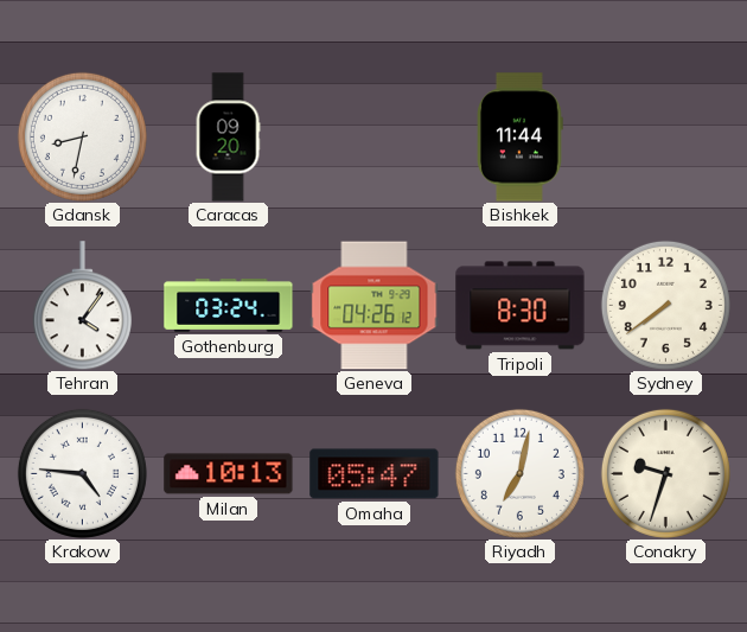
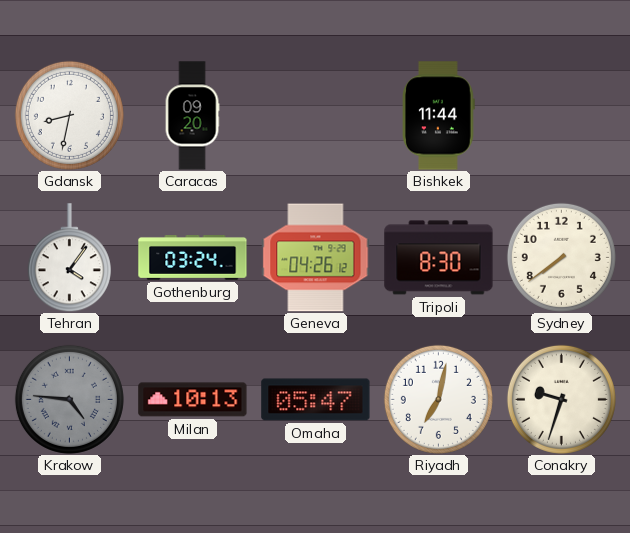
Krakow dial: white -> grey (69, 399)
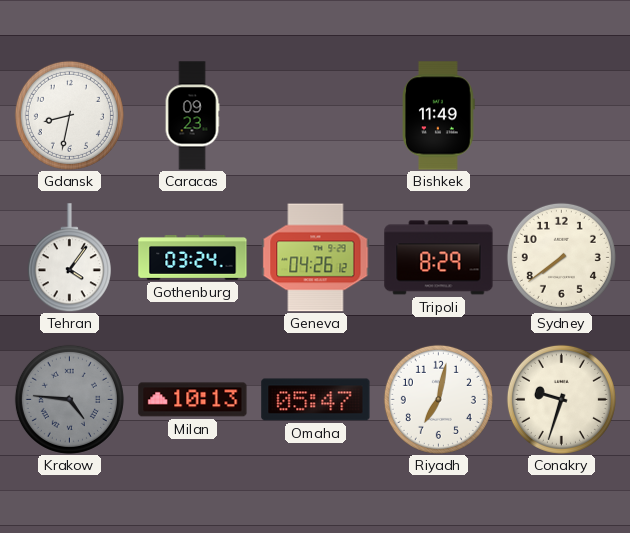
Caracas: 09:20 -> 09:23 (192, 116)
Bishkek: 11:44 -> 11:49 (439, 116)
Tripoli: 8:30 -> 8:29 (439, 258)
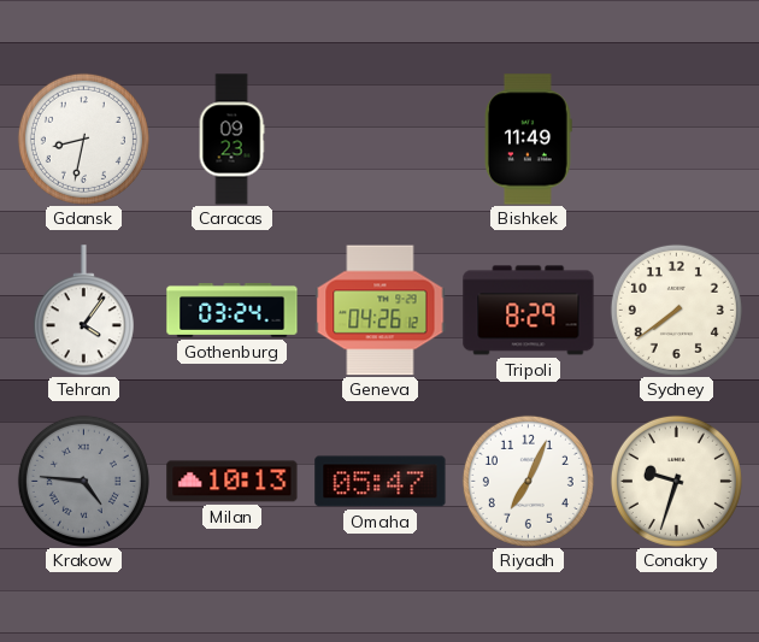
Riyadh: 7:02 -> 7:04 (528, 481)
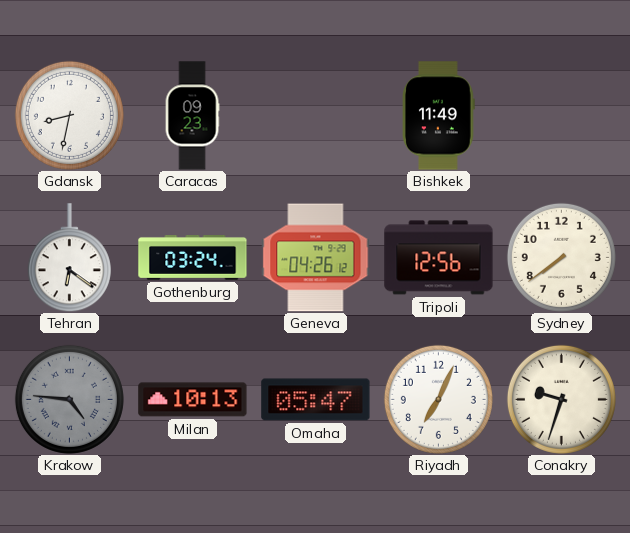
Tehran: 4:06 -> 6:21 (69, 258)
Tripoli: 8:29 -> 12:56 (439, 258)
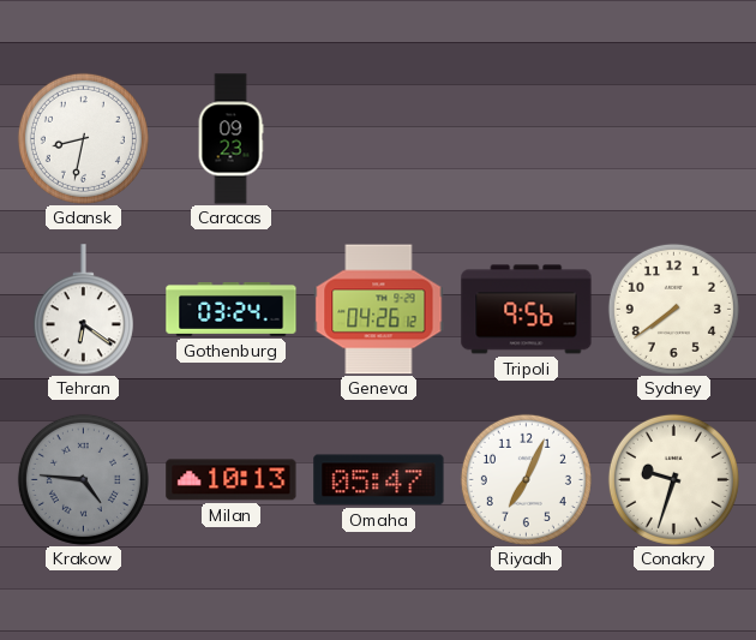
Bishkek: 11:49 -> none (439, 116)
Tripoli: 12:56 -> 9:56 (527, 310)
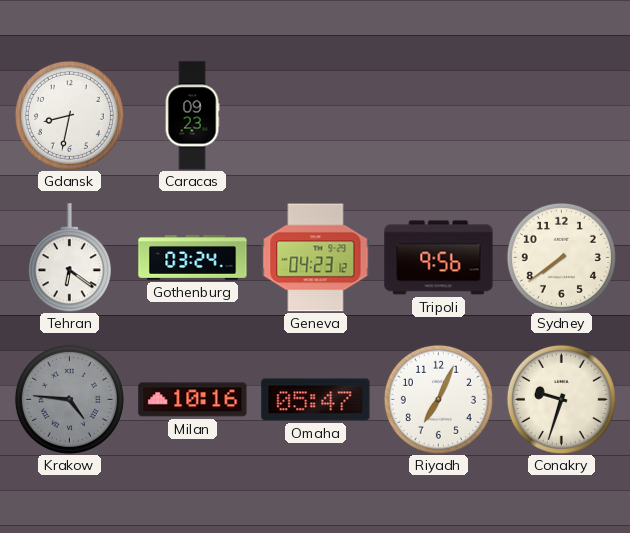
Geneva: 04:26 -> 04:23 (316, 258)
Milan: 10:13 -> 10:16 (193, 400)
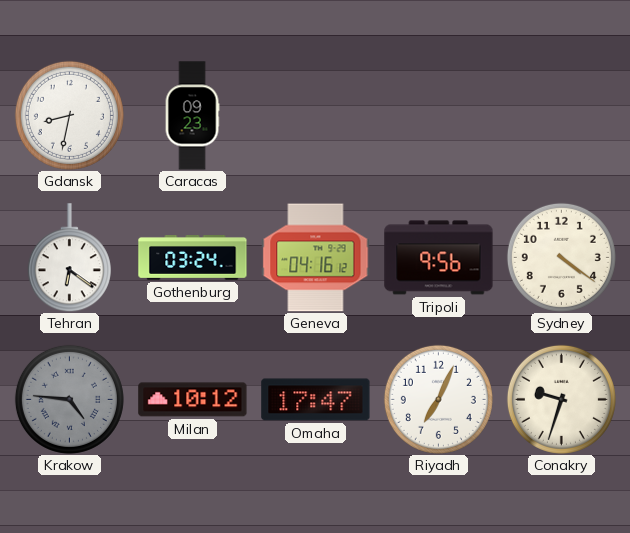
Geneva: 04:23 -> 04:16 (316, 258)
Sydney: 7:39 -> 4:21 (561, 257)
Milan: 10:16 -> 10:12 (193, 400)
Omaha: 05:47 -> 17:47 (316, 400)
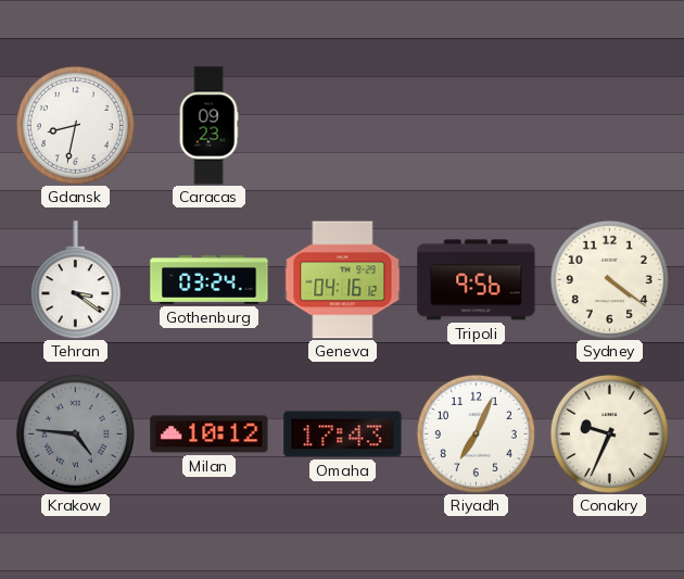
Tehran: 6:21 -> 3:21 (75, 280)
Omaha: 17:47 -> 17:43 (343, 435)
Conakry: 9:33 -> 9:34 (609, 433)
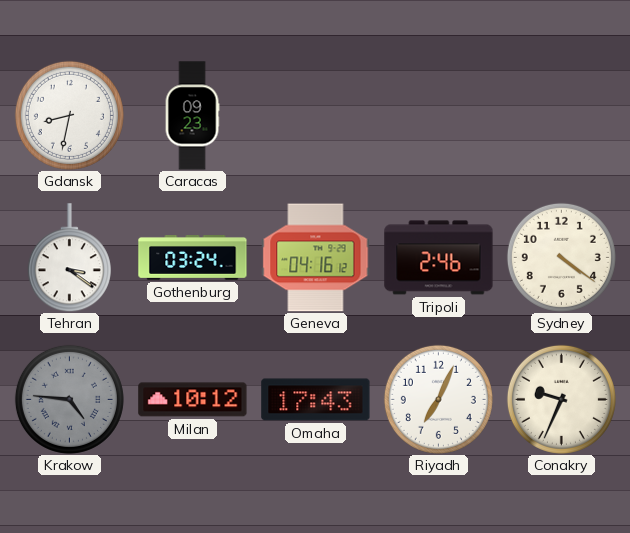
Tripoli: 9:56 -> 2:46 (439, 258)
